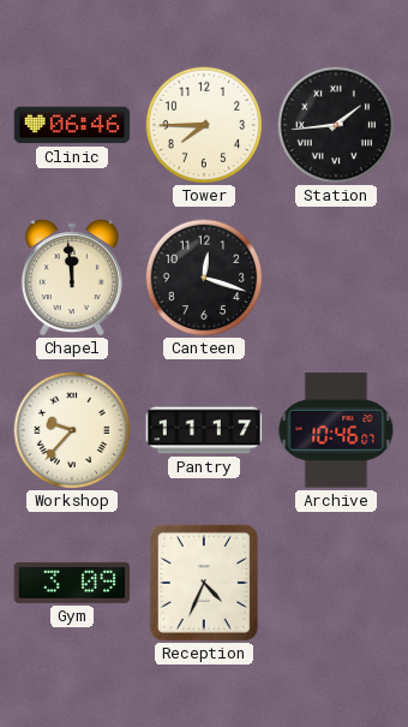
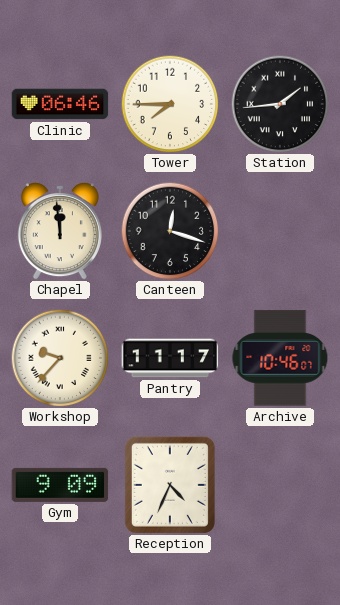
Gym: 3:09 -> 9:09 (60, 485)
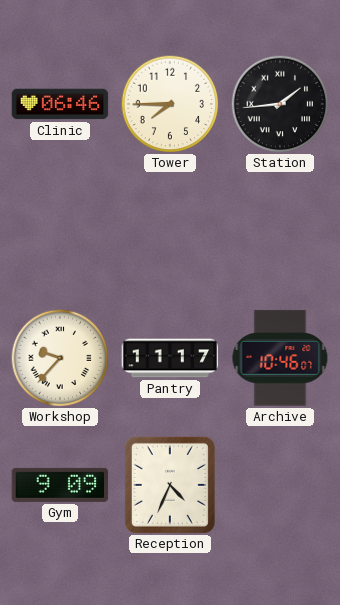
Chapel: 11:59 -> none (60, 232)
Canteen: 12:18 -> none (170, 231)
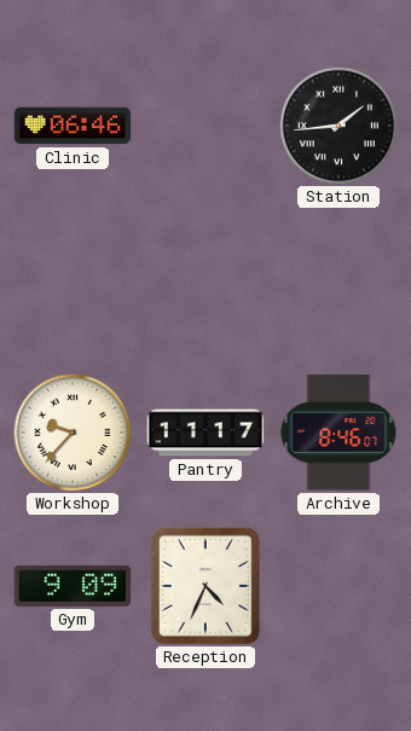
Tower: 7:45 -> none (170, 104)
Archive: 10:46 -> 8:46 (338, 433)
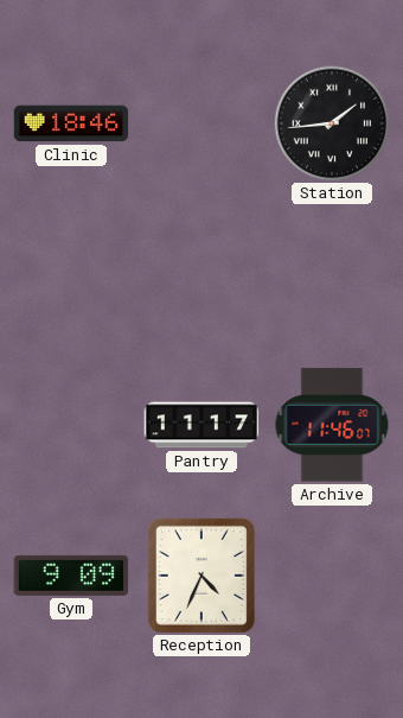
Clinic: 06:46 -> 18:46 (71, 123)
Workshop: 9:37 -> none (73, 433)
Archive: 8:46 -> 11:46 (332, 425)
